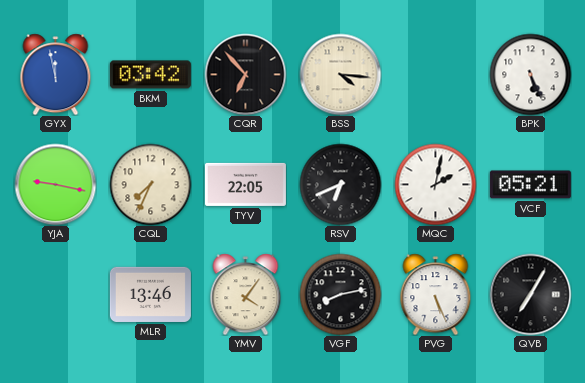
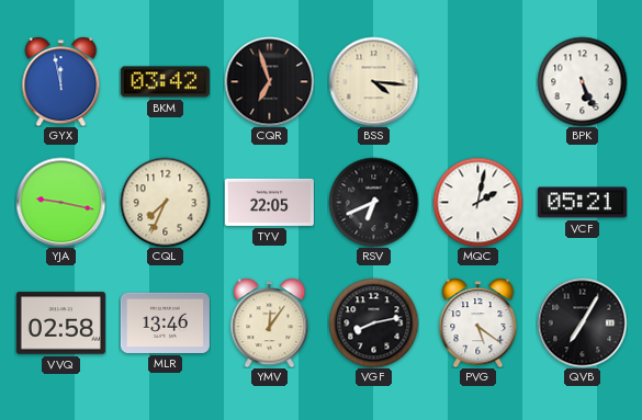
CQR: 6:53 -> 6:57 (269, 81)
VVQ: none -> 02:58 (60, 323)
YMV: 4:06 -> 12:06 (270, 322)
PVG: 5:26 -> 5:21 (478, 322)
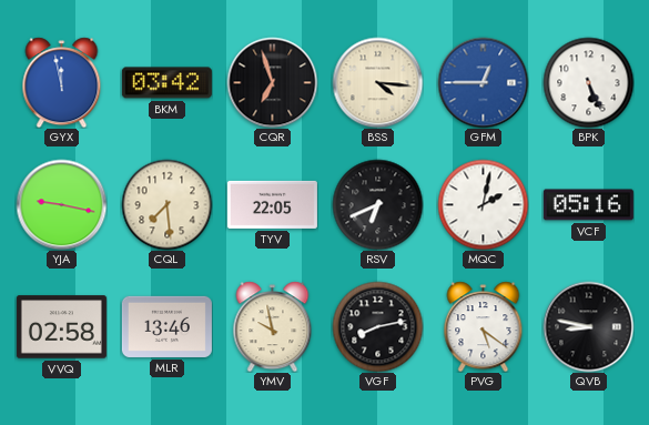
GFM: none -> 12:45 (483, 82)
CQL: 7:34 -> 7:29 (166, 204)
VCF: 05:21 -> 05:16 (588, 205)
YMV: 12:06 -> 9:58 (273, 326)
QVB: 7:05 -> 8:47 (588, 326)
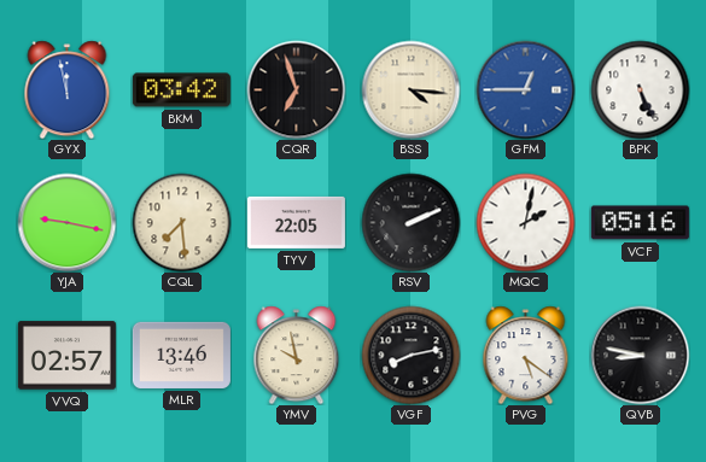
RSV: 6:41 -> 2:11 (410, 222)
VVQ: 02:58 -> 02:57 (66, 356)
